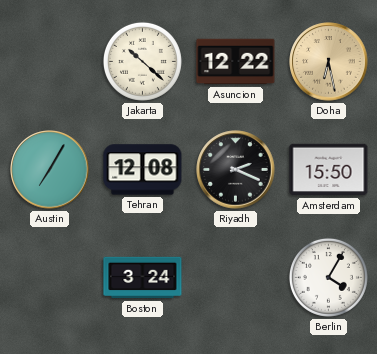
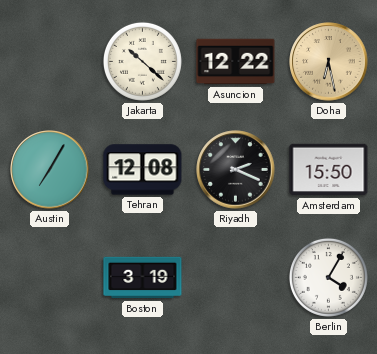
Boston: 3:24 -> 3:19 (143, 278)
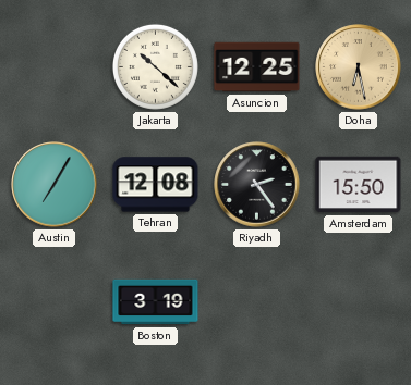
Asuncion: 12:22 -> 12:25 (257, 67)
Riyadh: 2:19 -> 2:24 (257, 185)
Berlin: 4:05 -> none (328, 277)
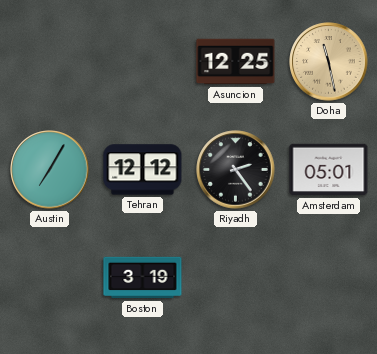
Jakarta: 10:22 -> none (155, 66)
Doha: 6:28 -> 11:28 (329, 62)
Tehran: 12:08 -> 12:12 (143, 170)
Amsterdam: 15:50 -> 05:01 (329, 170)
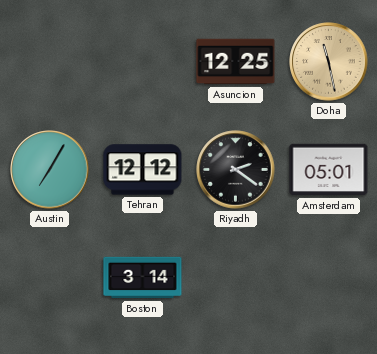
Riyadh: 2:24 -> 2:21 (236, 170)
Boston: 3:19 -> 3:14 (143, 278)
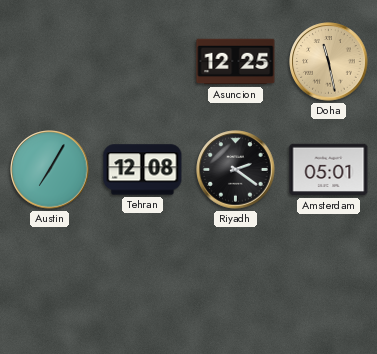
Tehran: 12:12 -> 12:08 (143, 170)
Boston: 3:14 -> none (143, 278)
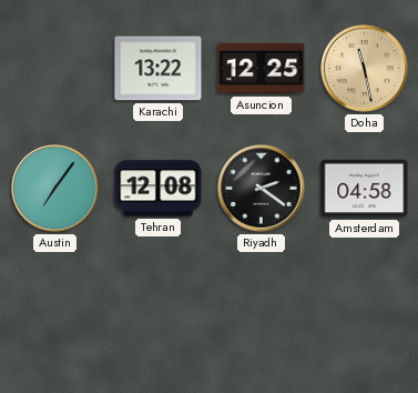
Karachi: none -> 13:22 (159, 69)
Austin: 7:05 -> 7:06 (55, 189)
Amsterdam: 05:01 -> 04:58 (365, 189)
